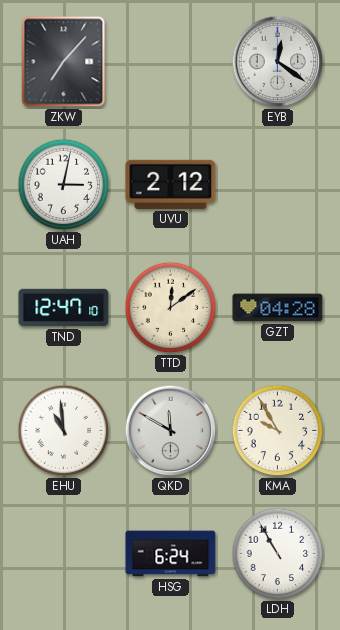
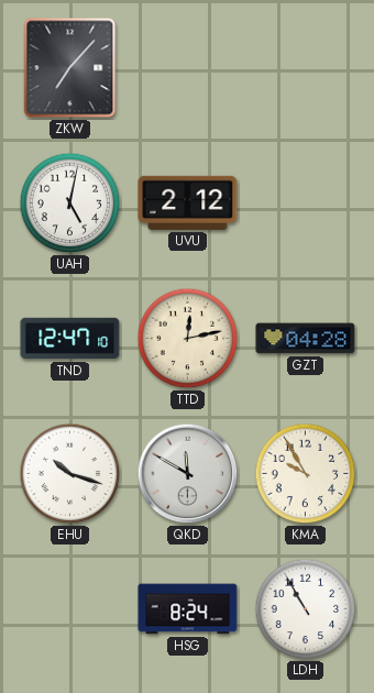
EYB: 12:21 -> none (278, 62)
UAH: 3:02 -> 5:02 (70, 204)
TTD: 12:09 -> 12:13 (188, 339)
EHU: 10:59 -> 10:18 (70, 474)
HSG: 6:24 -> 8:24 (188, 609)
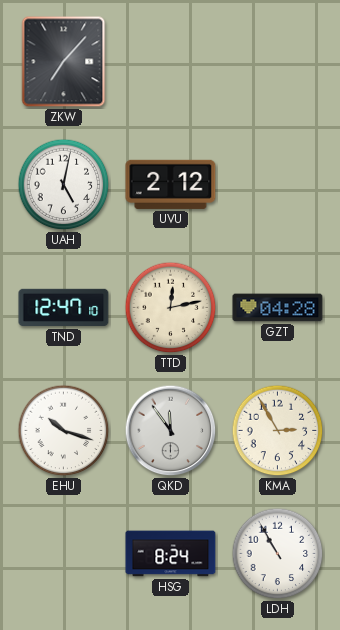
QKD: 11:50 -> 11:54 (171, 431)
KMA: 9:55 -> 2:55 (278, 431)
